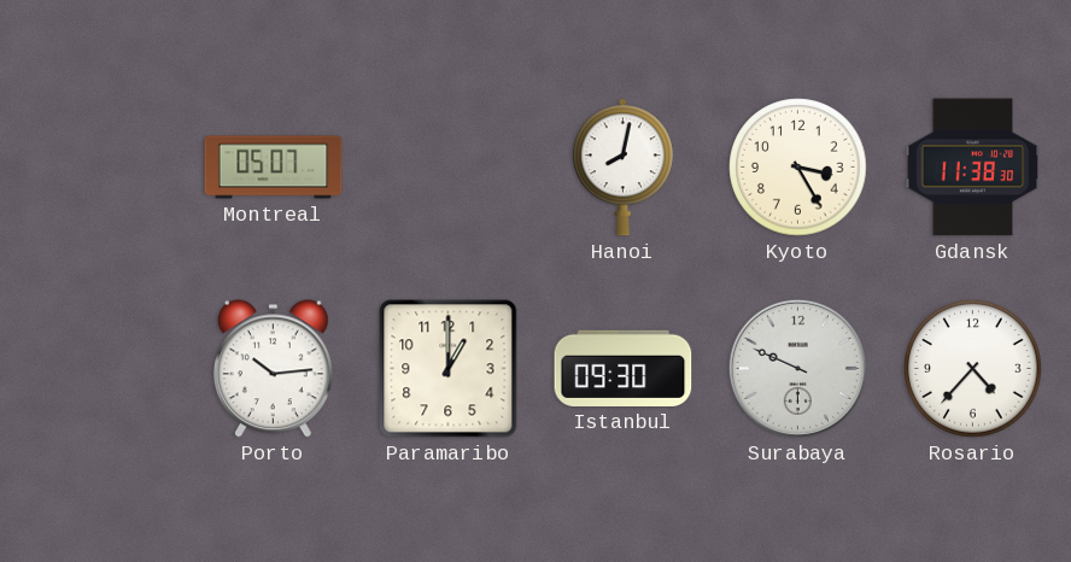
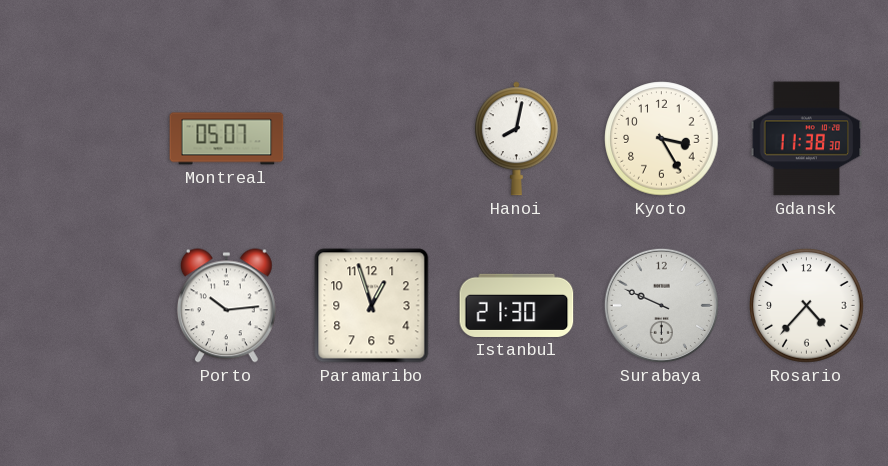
Paramaribo: 1:00 -> 12:57 (372, 306)
Istanbul: 09:30 -> 21:30 (517, 305)
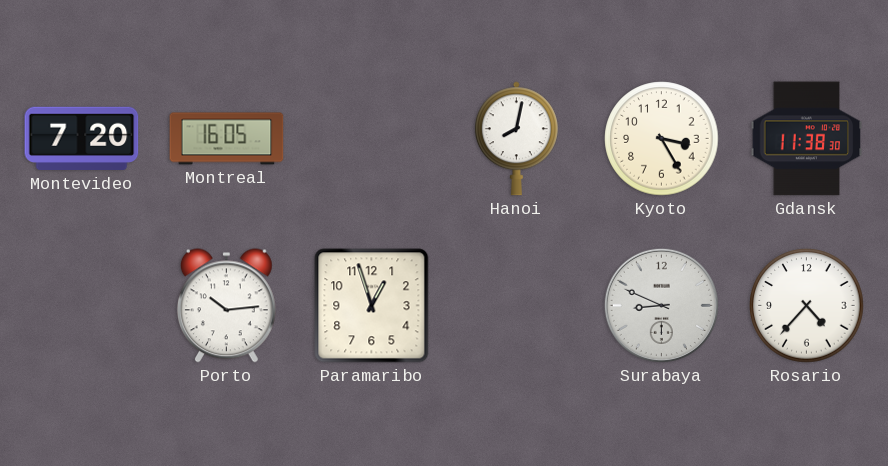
Montevideo: none -> 7:20 (82, 139)
Montreal: 05:07 -> 16:05 (227, 139)
Istanbul: 21:30 -> none (517, 305)
Surabaya: 9:49 -> 8:49 (661, 305)
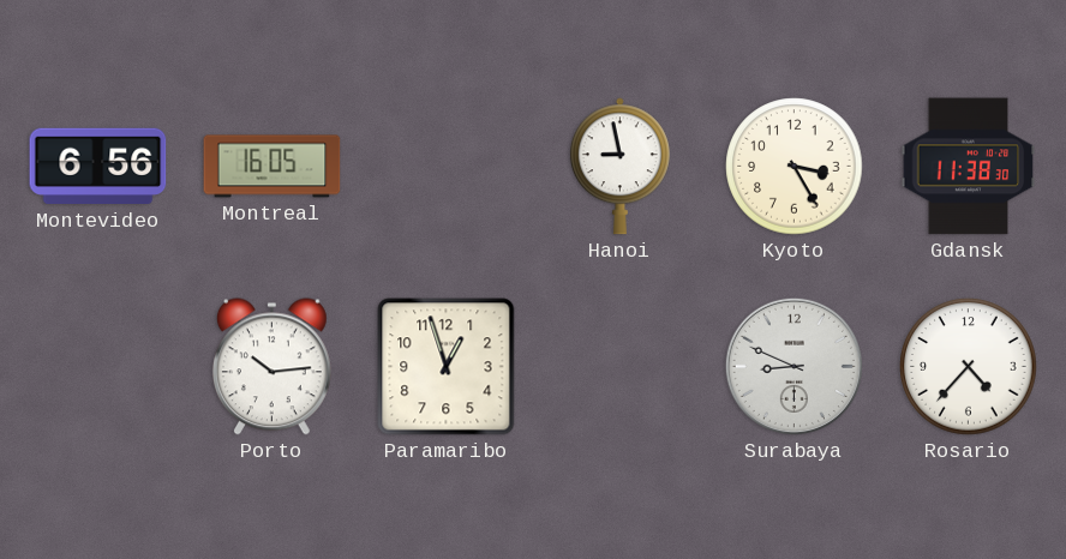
Montevideo: 7:20 -> 6:56 (98, 167)
Hanoi: 8:02 -> 8:58 (619, 167)
